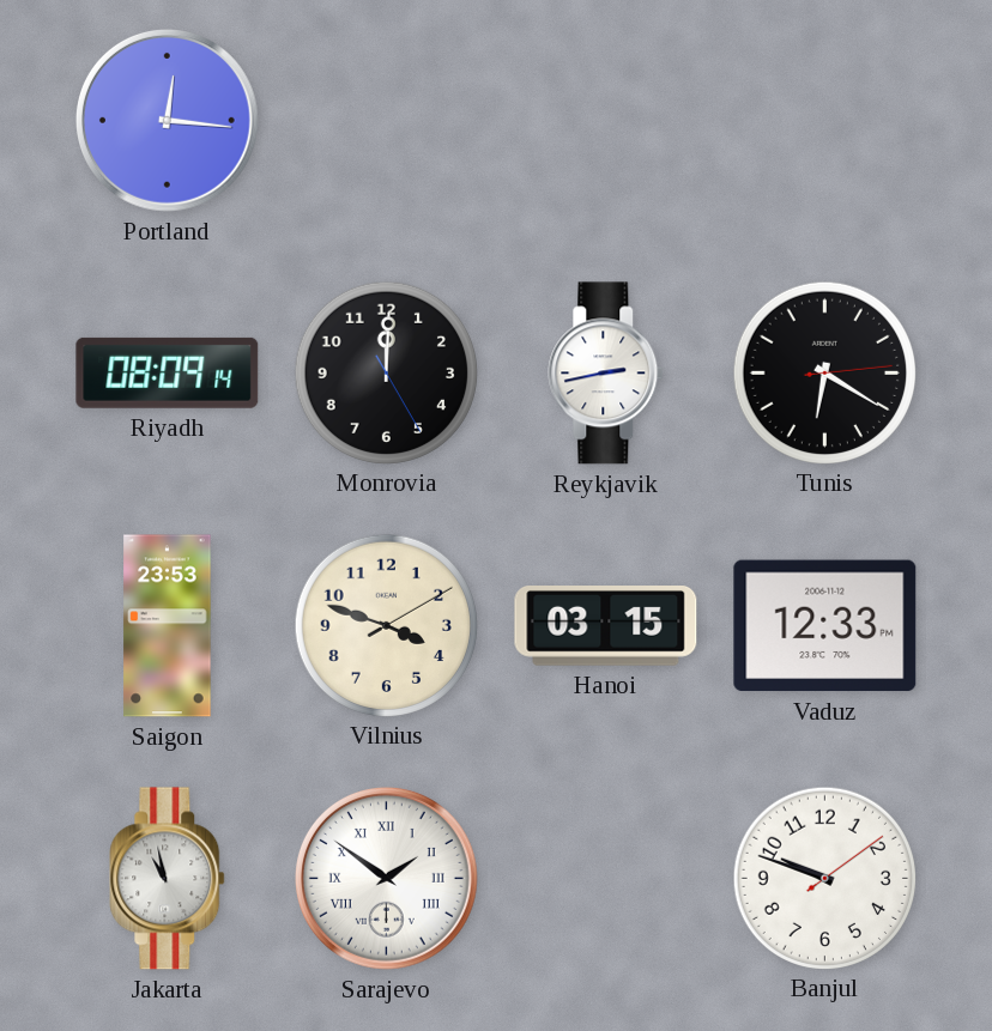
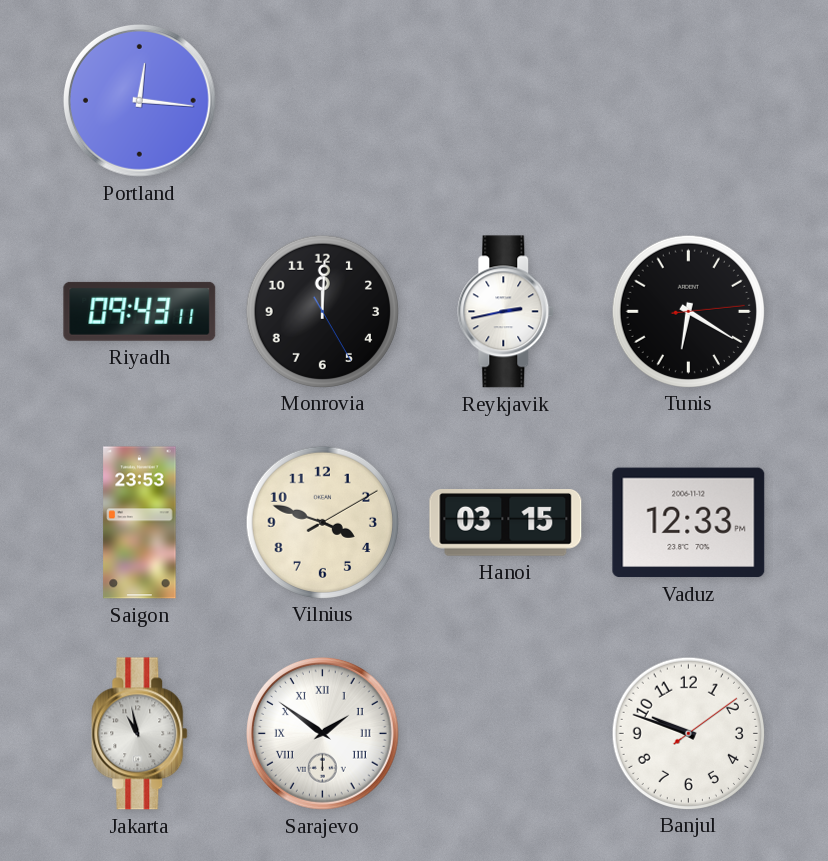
Riyadh: 08:09 -> 09:43 (140, 311)
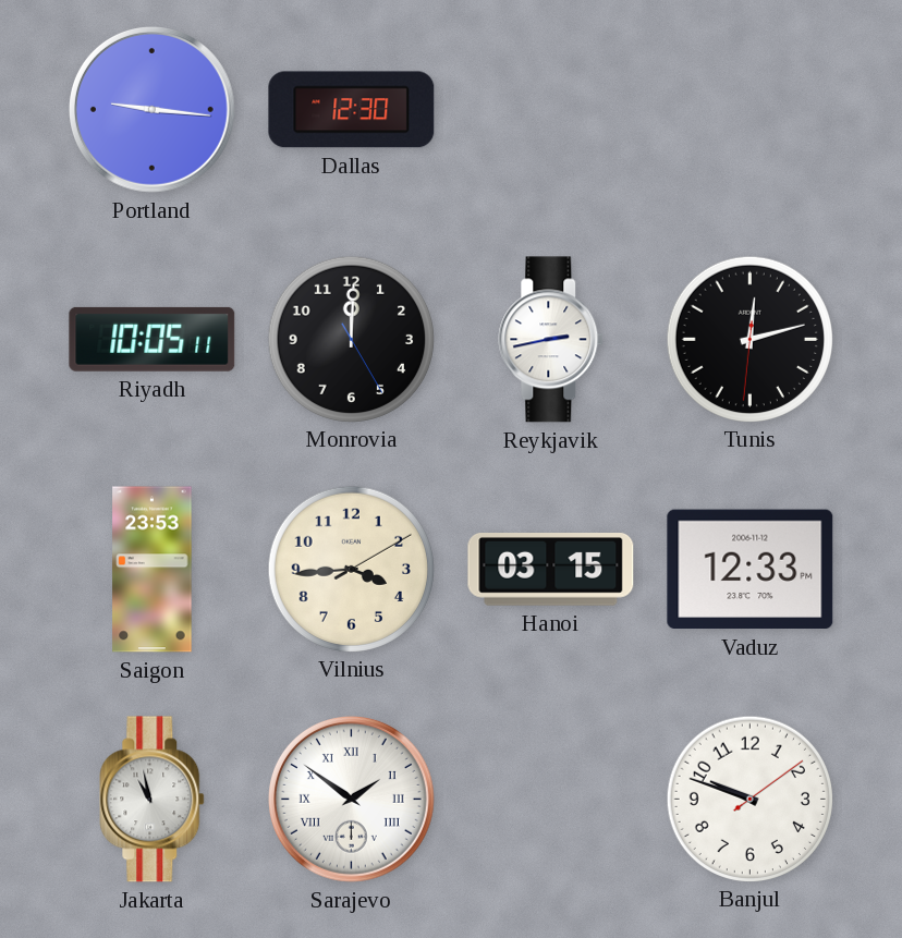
Portland: 12:16 -> 9:16 (151, 109)
Dallas: none -> 12:30 (352, 110)
Riyadh: 09:43 -> 10:05 (153, 339)
Tunis: 6:20 -> 12:12 (749, 339)
Vilnius: 3:48 -> 3:44 (351, 569)
